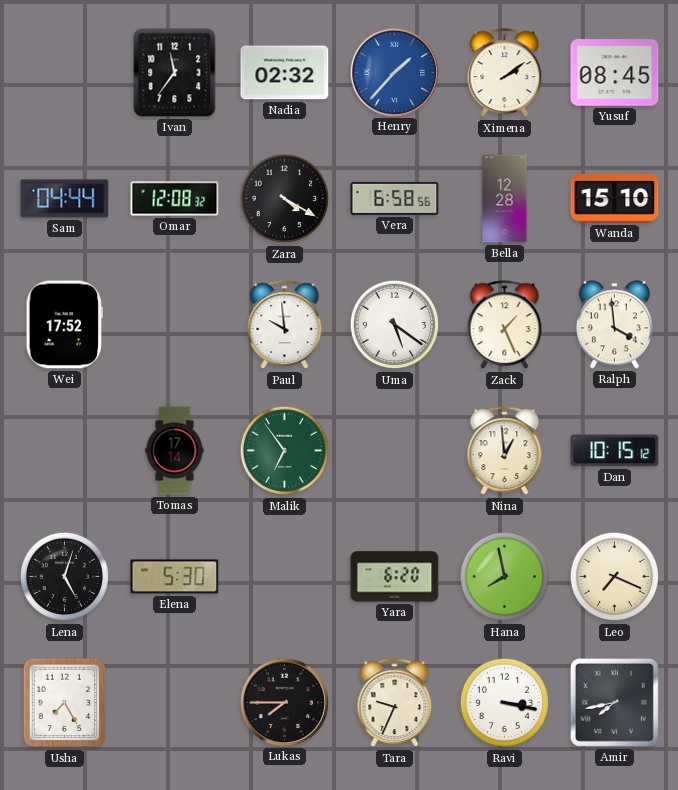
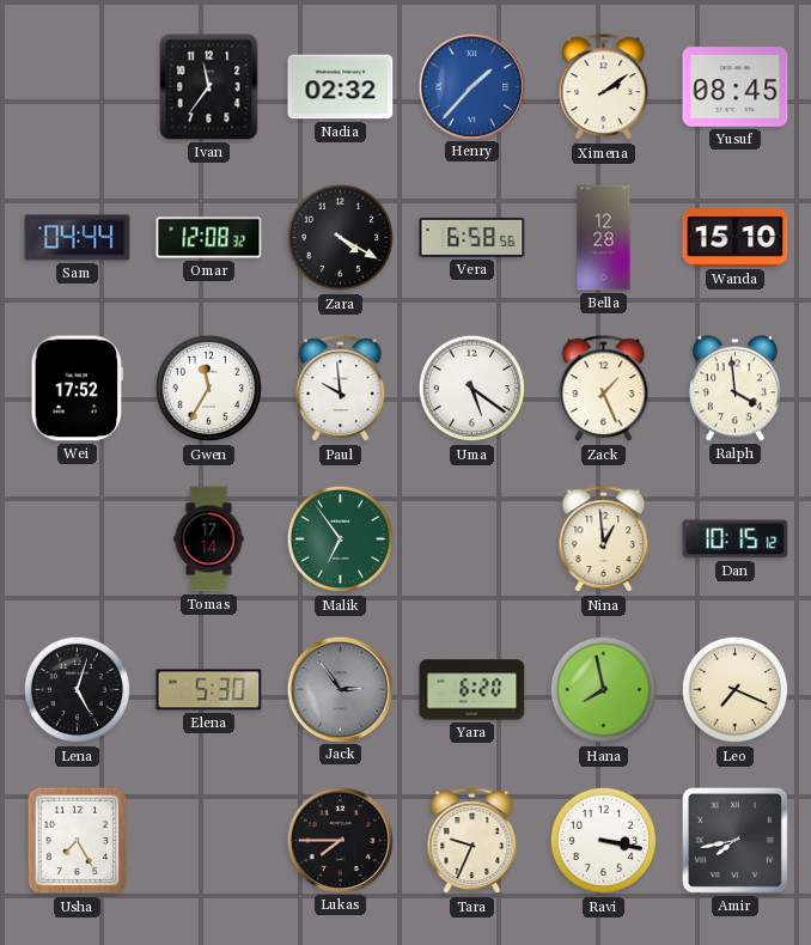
Gwen: none -> 11:35 (209, 389)
Jack: none -> 2:54 (340, 689)
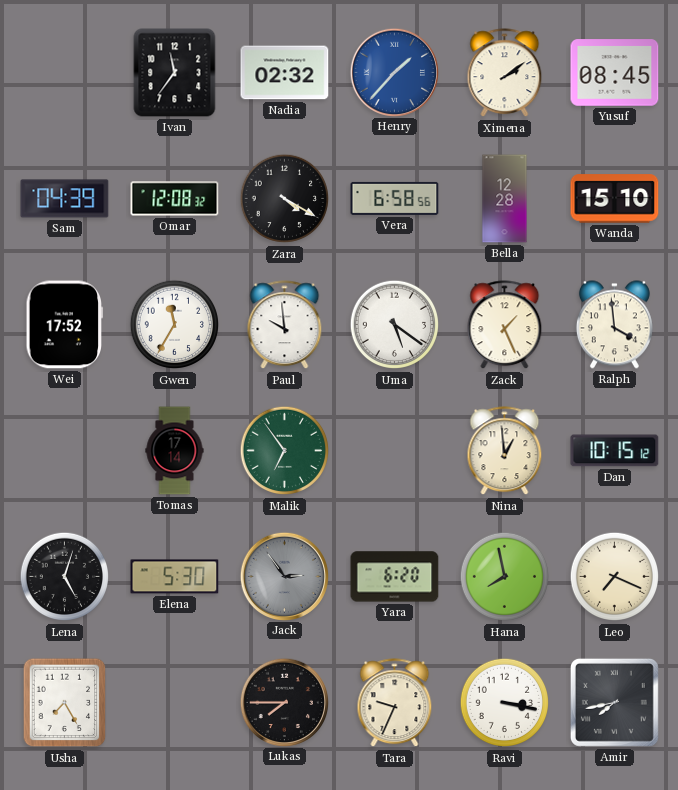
Sam: 04:44 -> 04:39 (65, 199)
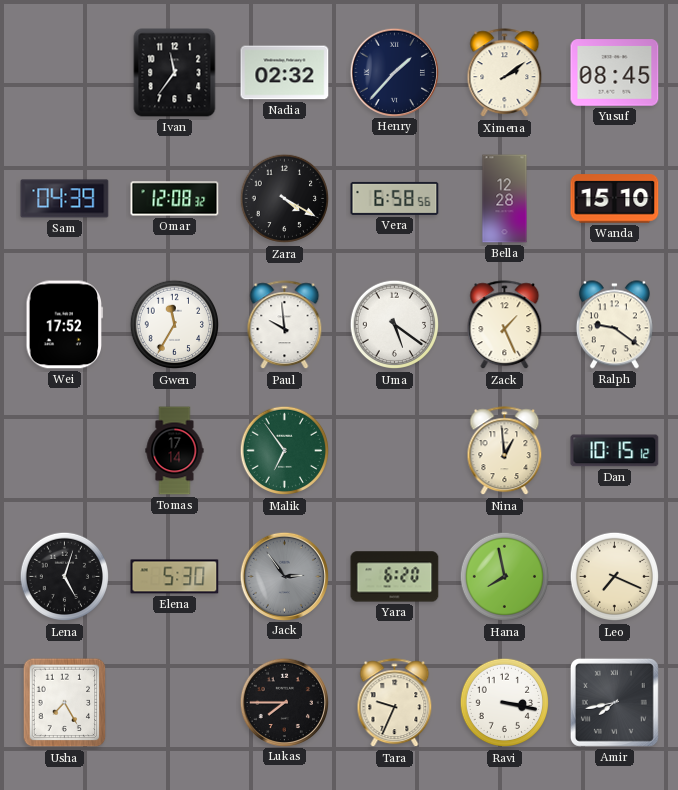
Henry dial: blue -> navy (394, 72)
Ralph: 3:59 -> 9:21 (614, 325)
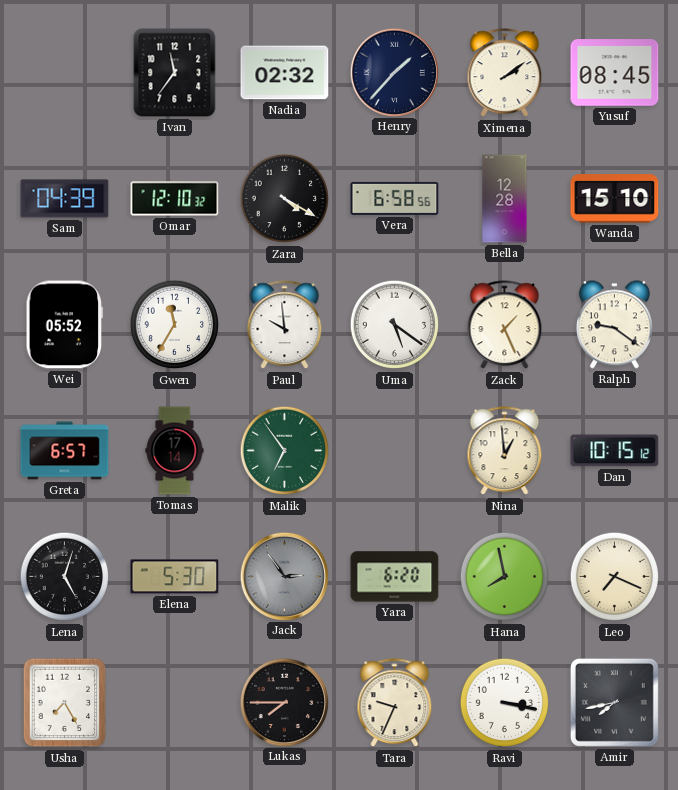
Omar: 12:08 -> 12:10 (175, 199)
Wei: 17:52 -> 05:52 (65, 325)
Greta: none -> 6:57 (65, 451)
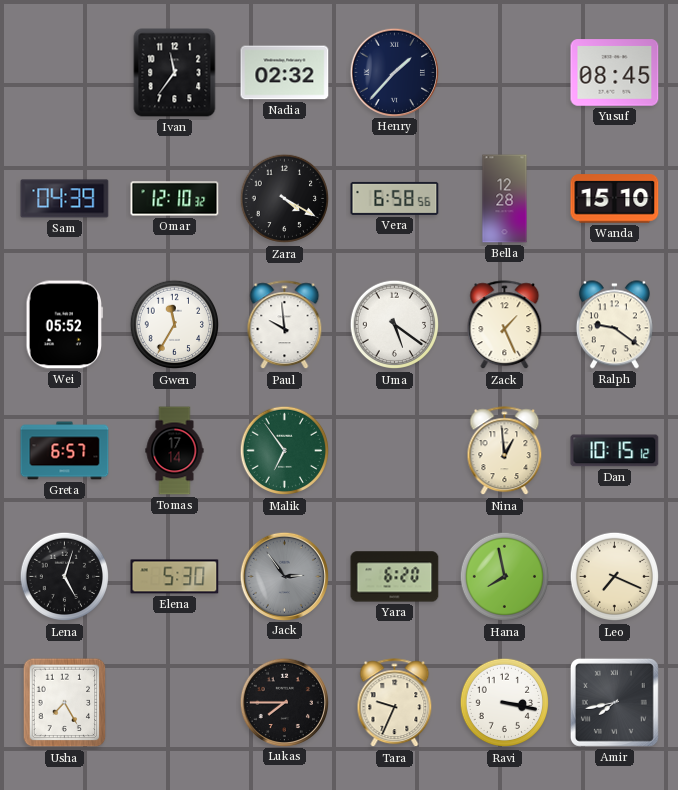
Ximena: 2:09 -> none (505, 73)
